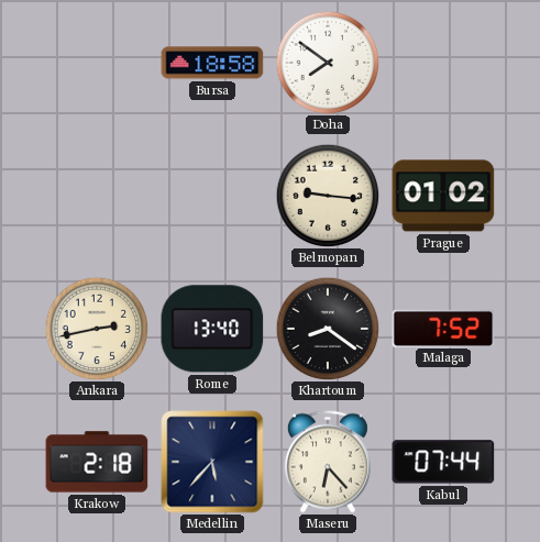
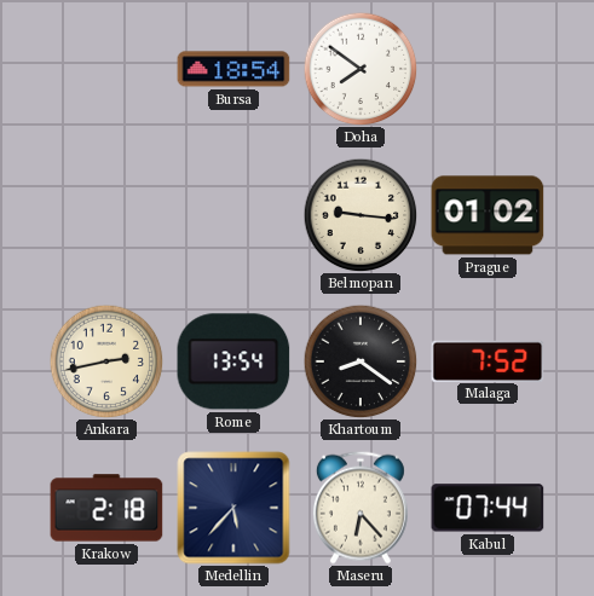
Bursa: 18:58 -> 18:54 (233, 69)
Rome: 13:40 -> 13:54 (233, 361)
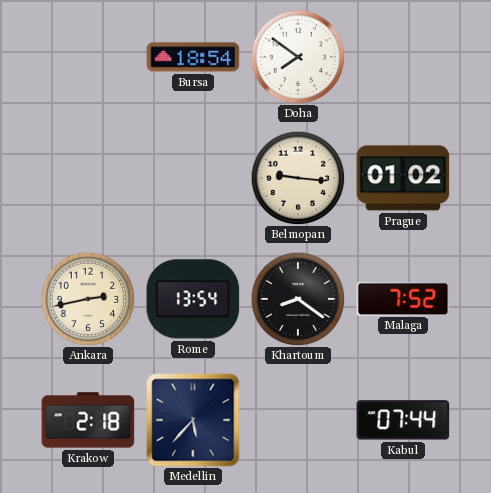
Maseru: 6:23 -> none (361, 508)
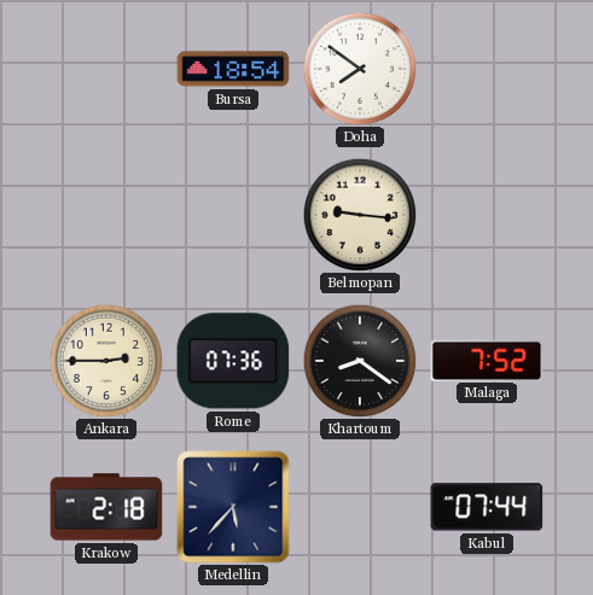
Prague: 01:02 -> none (403, 178)
Ankara: 2:43 -> 2:45 (106, 361)
Rome: 13:54 -> 07:36 (233, 361)
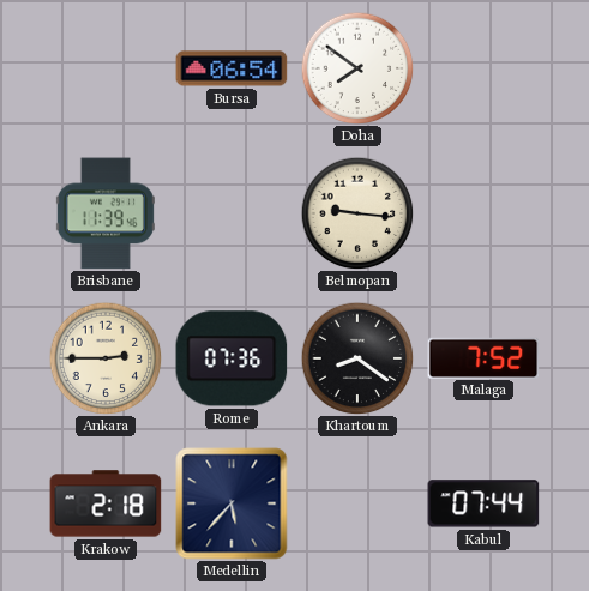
Bursa: 18:54 -> 06:54 (232, 68)
Brisbane: none -> 11:39 (106, 213)
